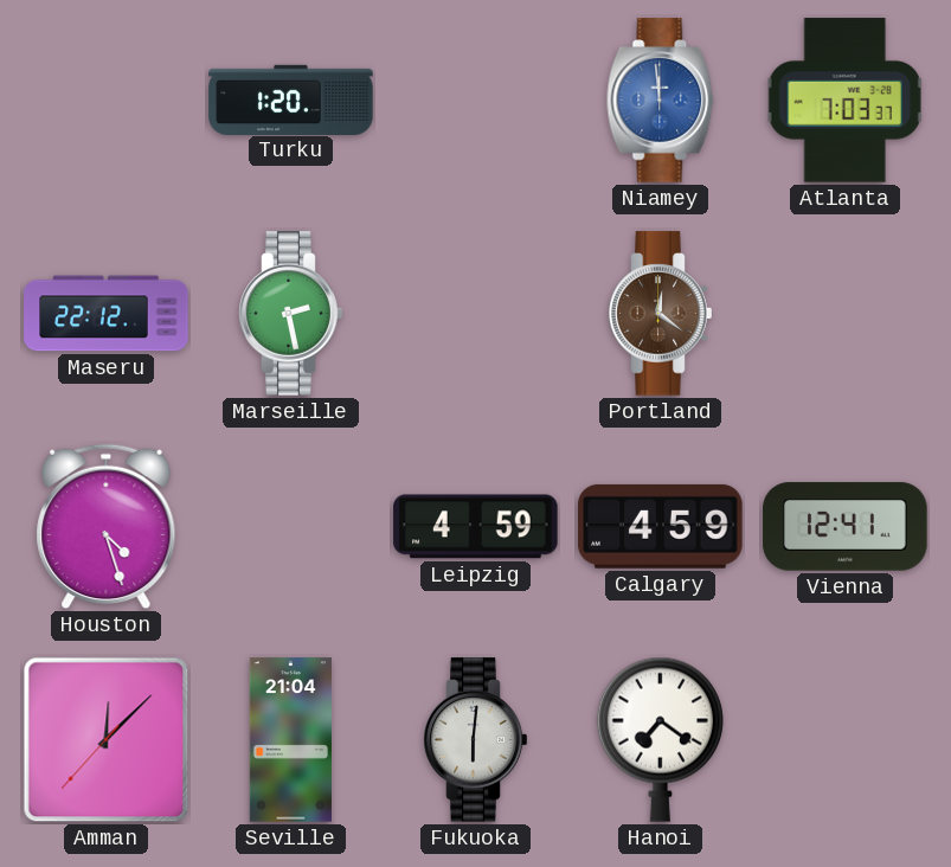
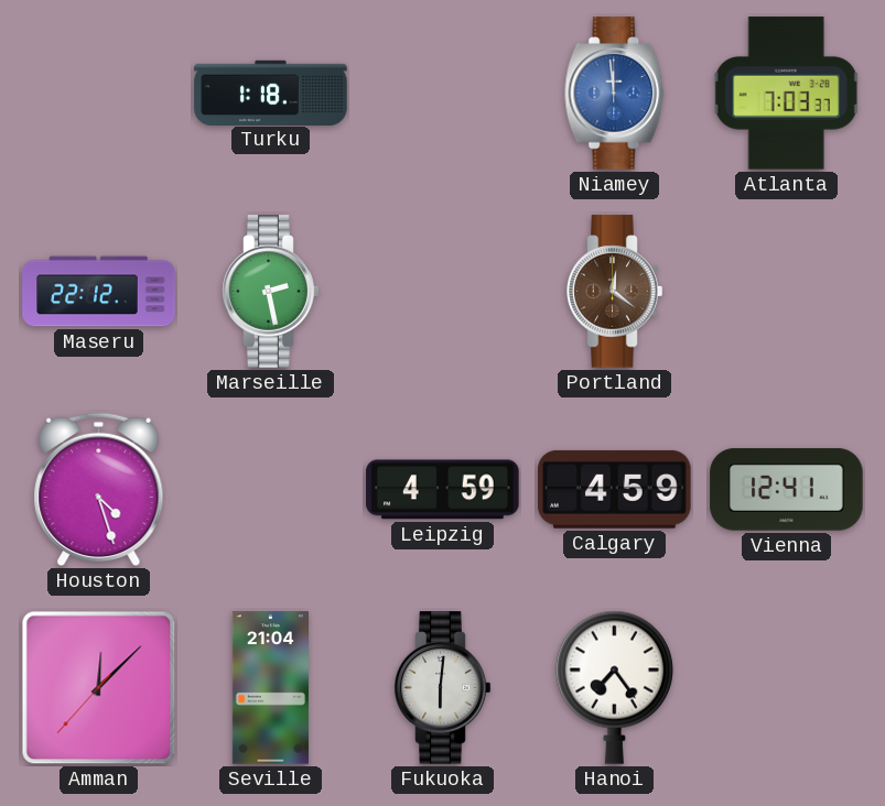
Turku: 1:20 -> 1:18 (271, 92)
Hanoi: 7:21 -> 7:24 (614, 687)
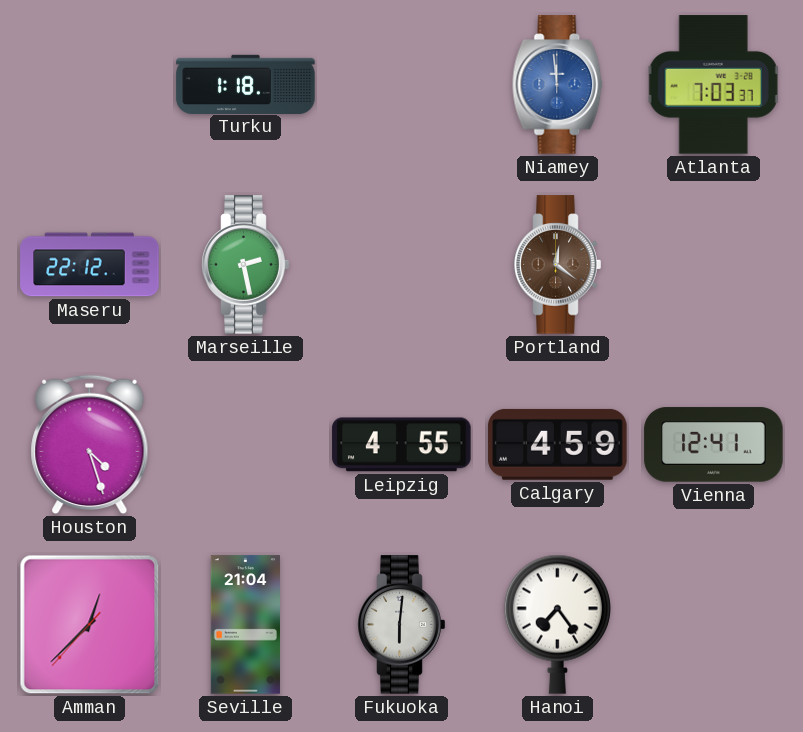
Leipzig: 4:59 -> 4:55 (402, 445)
Amman: 12:07 -> 12:37 (90, 625)
